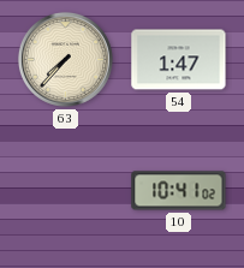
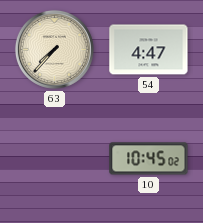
54: 1:47 -> 4:47 (149, 50)
10: 10:41 -> 10:45 (149, 159)
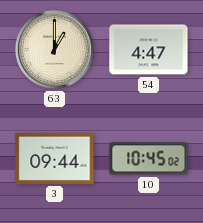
63: 7:37 -> 1:00 (54, 49)
3: none -> 09:44 (55, 158)
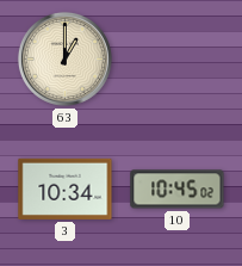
54: 4:47 -> none (149, 50)
3: 09:44 -> 10:34 (66, 188)
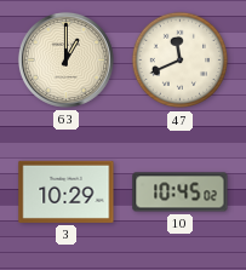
47: none -> 11:41 (181, 61)
3: 10:34 -> 10:29 (67, 191)
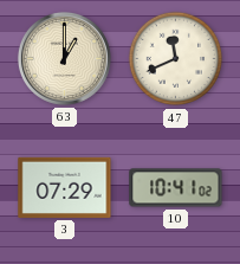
3: 10:29 -> 07:29 (65, 187)
10: 10:45 -> 10:41 (176, 188)
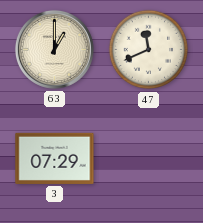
10: 10:41 -> none (176, 188)
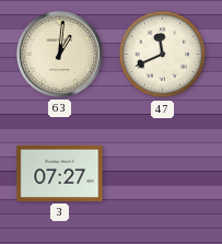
63: 1:00 -> 1:01 (59, 54)
3: 07:29 -> 07:27 (60, 173)
